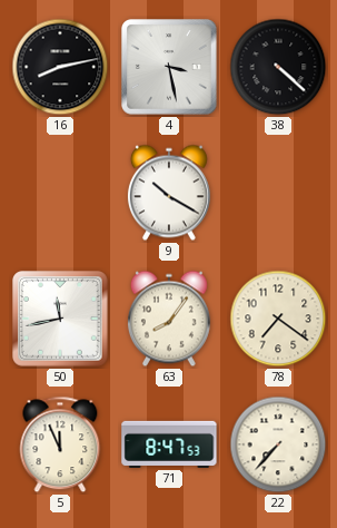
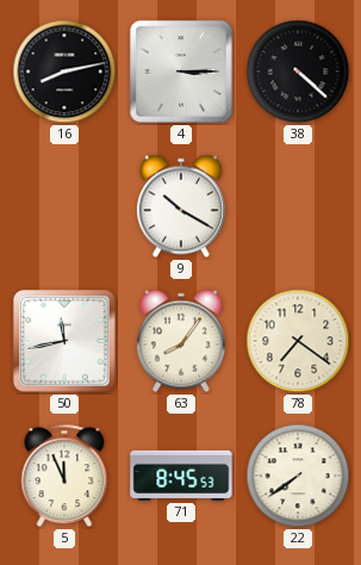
4: 3:28 -> 3:15 (182, 73)
71: 8:47 -> 8:45 (181, 476)
22: 7:37 -> 7:39 (298, 476)
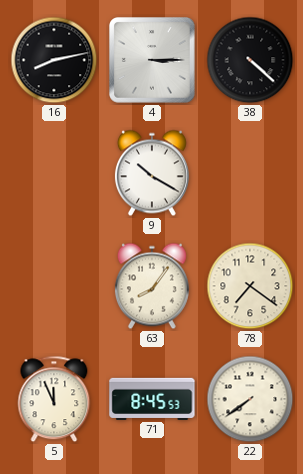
50: 11:43 -> none (66, 342)
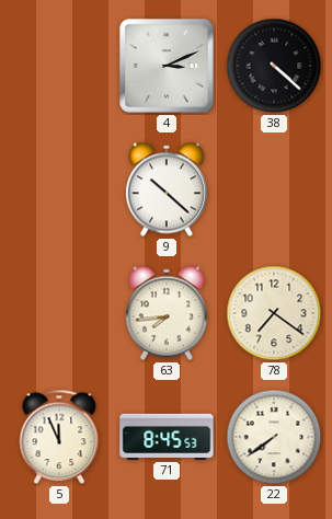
16: 8:13 -> none (54, 60)
4: 3:15 -> 3:11 (168, 67)
9: 10:20 -> 10:22 (167, 189)
63: 8:06 -> 7:44 (167, 313)
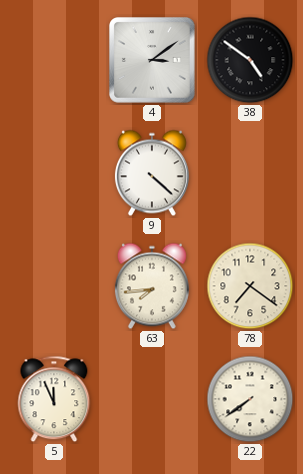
4: 3:11 -> 3:09 (153, 61)
38: 4:22 -> 4:51 (250, 60)
9: 10:22 -> 4:22 (152, 173)
71: 8:45 -> none (167, 437)
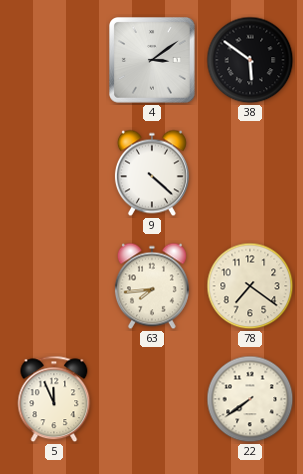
38: 4:51 -> 5:51 (250, 60)
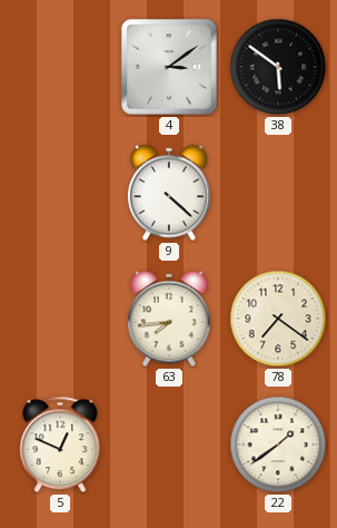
5: 11:56 -> 12:49 (60, 444)
22: 7:39 -> 1:39 (278, 444)
